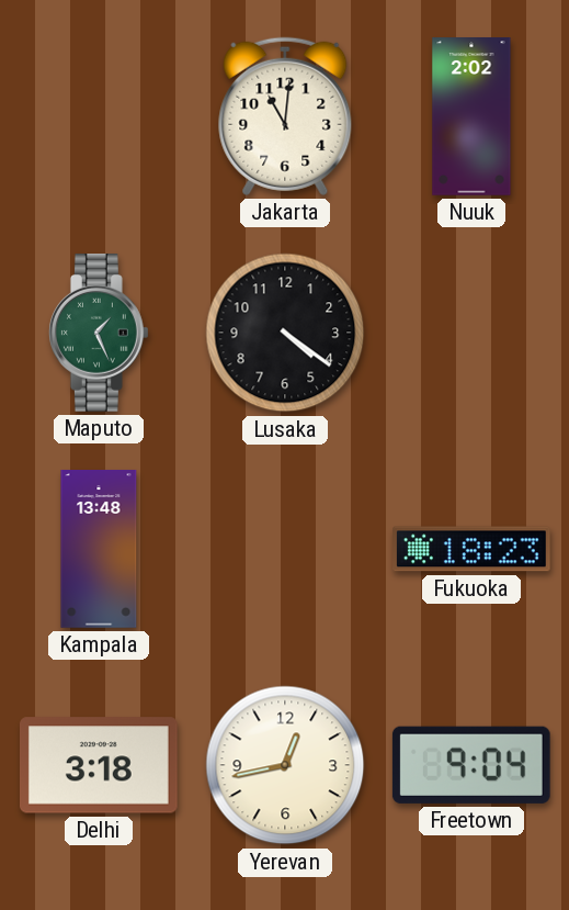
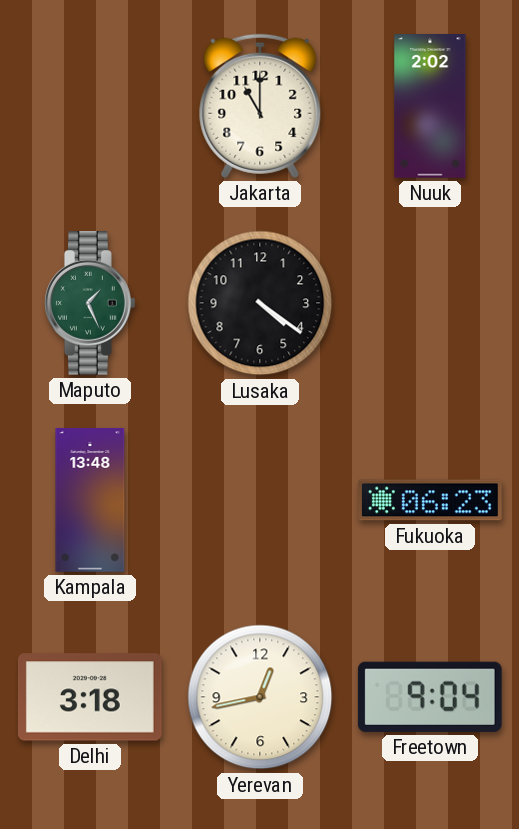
Jakarta: 11:01 -> 11:00 (260, 106)
Fukuoka: 18:23 -> 06:23 (431, 500)
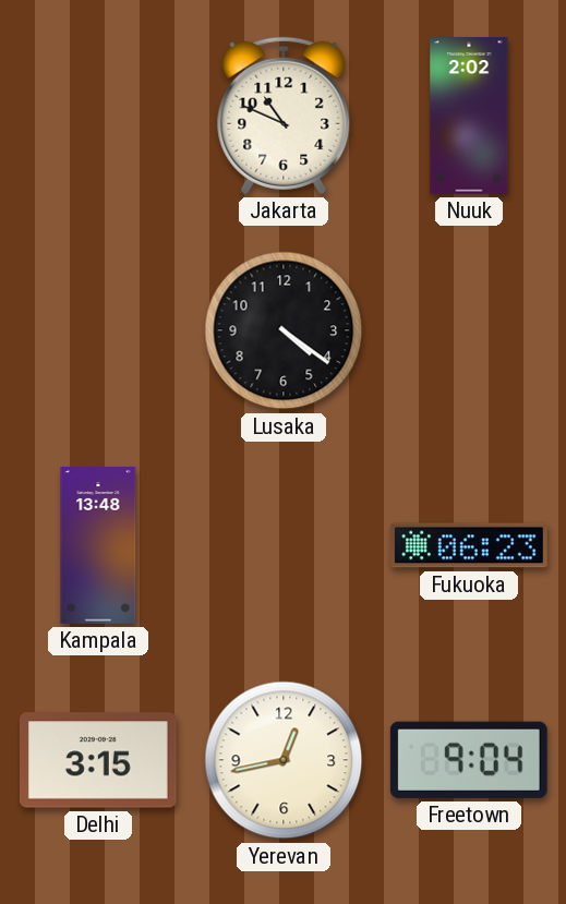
Jakarta: 11:00 -> 10:49 (284, 116)
Maputo: 1:26 -> none (90, 304)
Delhi: 3:18 -> 3:15 (98, 760)
